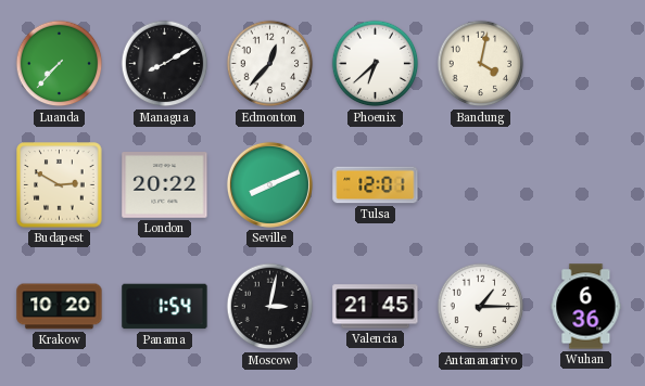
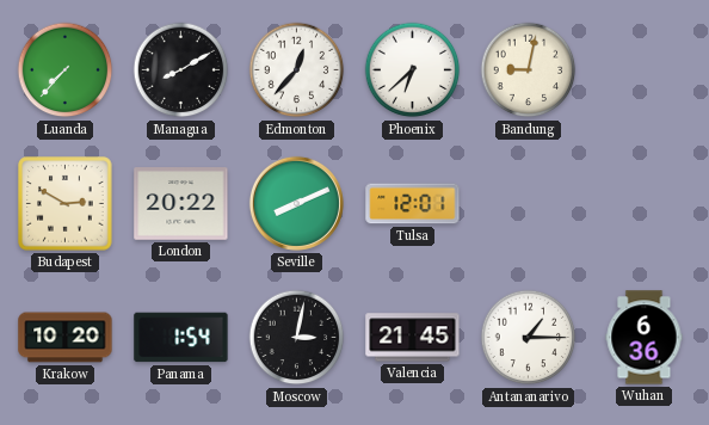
Bandung: 4:02 -> 9:02 (529, 70)
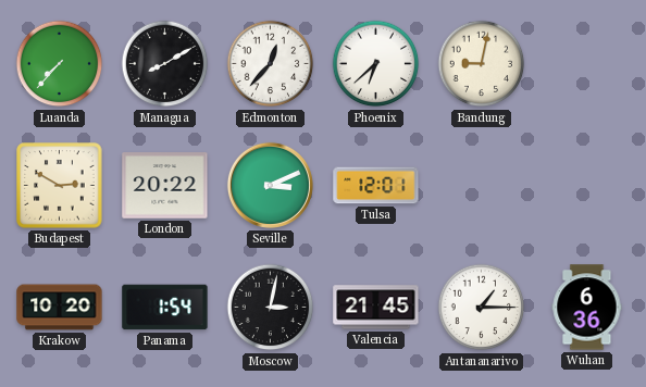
Seville: 8:11 -> 3:11 (270, 185)
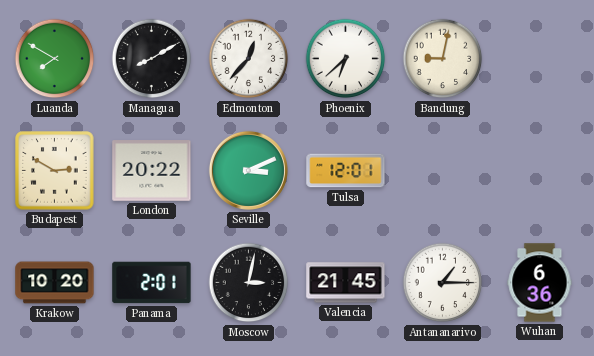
Luanda: 7:37 -> 7:50 (55, 59)
Panama: 1:54 -> 2:01 (152, 283)
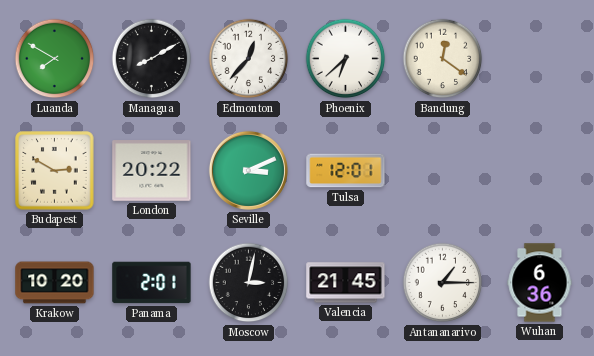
Bandung: 9:02 -> 12:21 (443, 59)
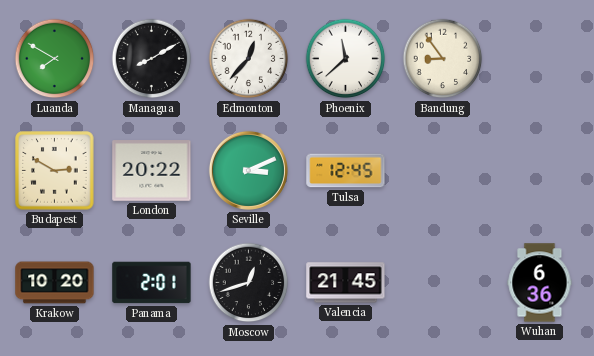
Phoenix: 6:38 -> 11:38 (346, 59)
Bandung: 12:21 -> 8:54 (443, 59)
Tulsa: 12:01 -> 12:45 (346, 171)
Moscow: 3:02 -> 12:42 (249, 283)
Antananarivo: 1:15 -> none (443, 283)
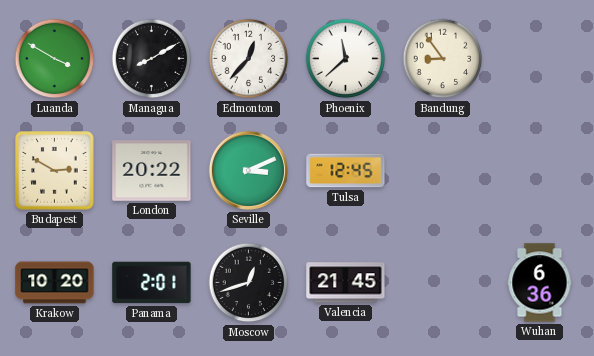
Luanda: 7:50 -> 3:50 (55, 59)
